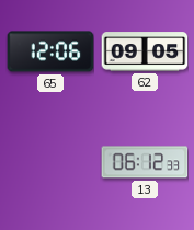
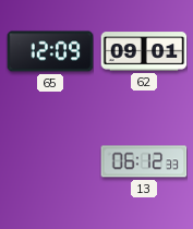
65: 12:06 -> 12:09 (50, 51)
62: 09:05 -> 09:01 (144, 51)
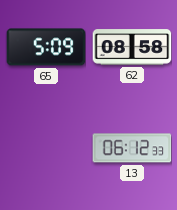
65: 12:09 -> 5:09 (46, 47)
62: 09:01 -> 08:58 (132, 47)
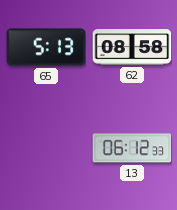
65: 5:09 -> 5:13 (46, 47)
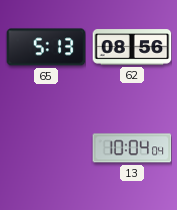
62: 08:58 -> 08:56 (132, 47)
13: 06:12 -> 10:04 (132, 148)
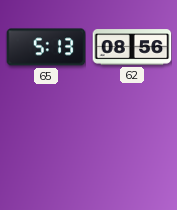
13: 10:04 -> none (132, 148)
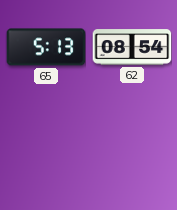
62: 08:56 -> 08:54 (132, 47)
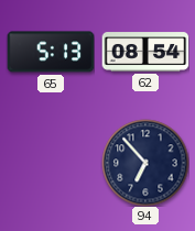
94: none -> 6:53 (145, 163)
